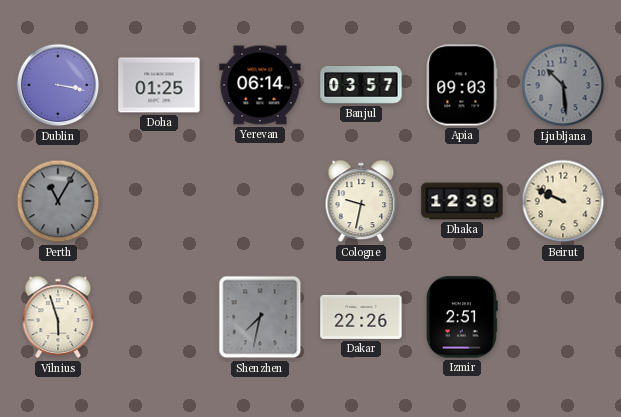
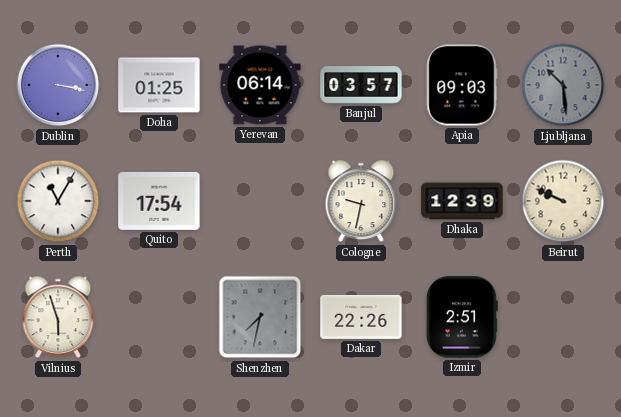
Perth dial: grey -> white (58, 201)
Quito: none -> 17:54 (159, 201)
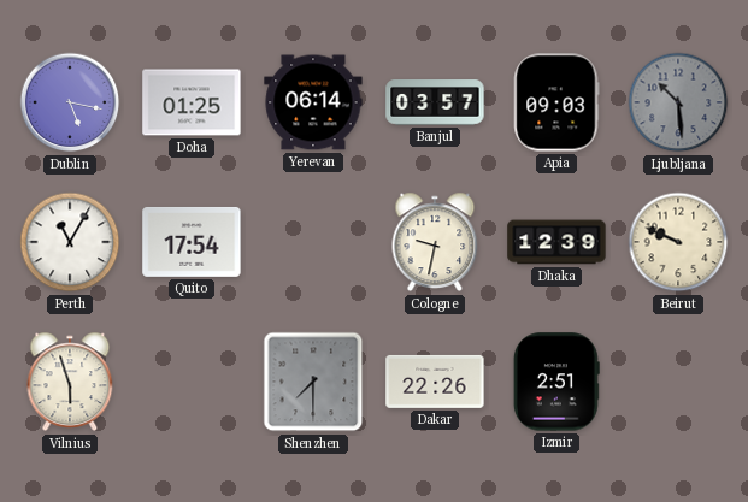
Dublin: 3:17 -> 5:17 (70, 102)
Shenzhen: 7:32 -> 7:30 (313, 382)
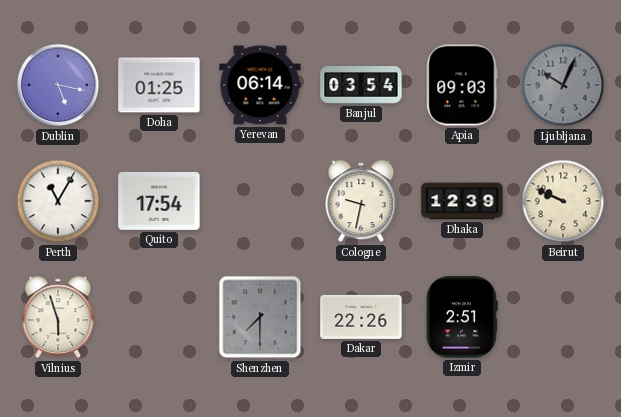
Banjul: 03:57 -> 03:54 (361, 85)
Ljubljana: 10:29 -> 10:04 (563, 85)
